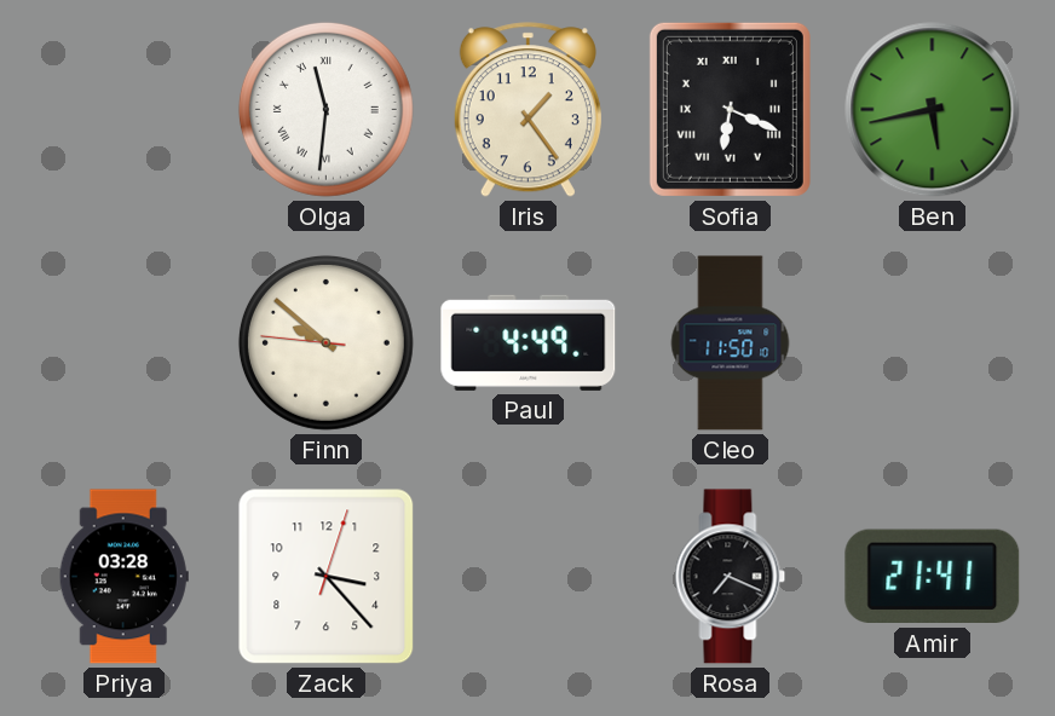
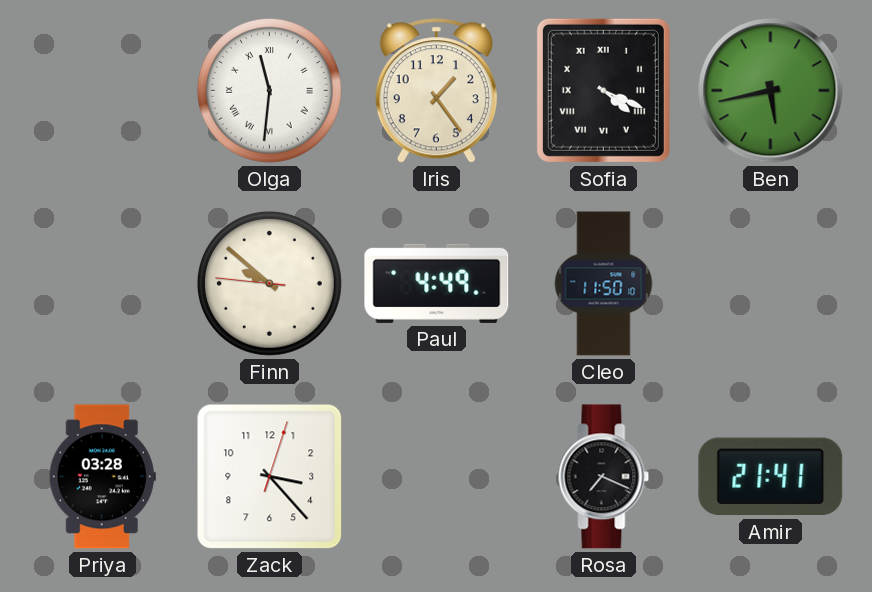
Sofia: 6:19 -> 4:19 (603, 90)
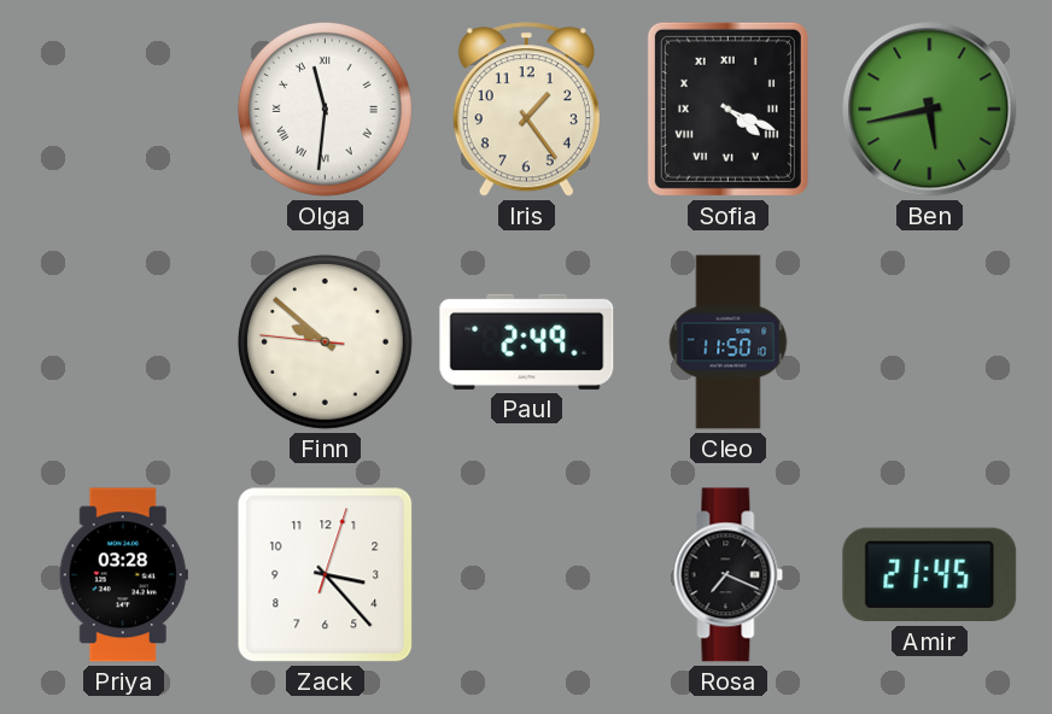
Paul: 4:49 -> 2:49 (527, 341)
Amir: 21:41 -> 21:45 (930, 575)
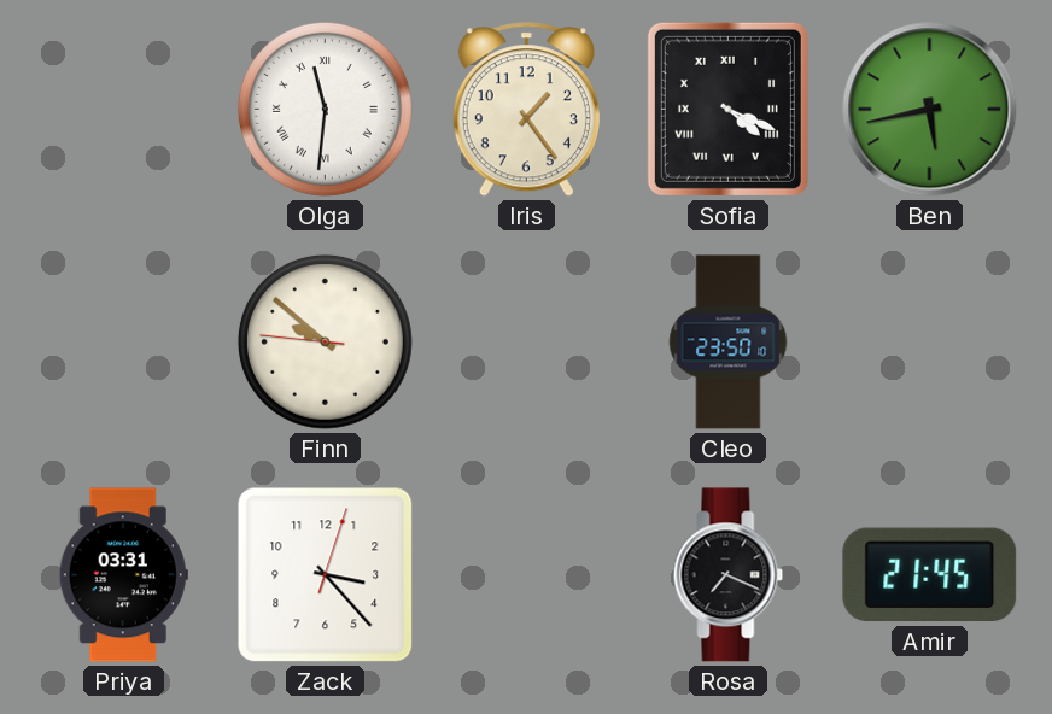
Paul: 2:49 -> none (527, 341)
Cleo: 11:50 -> 23:50 (729, 343)
Priya: 03:28 -> 03:31 (123, 575)
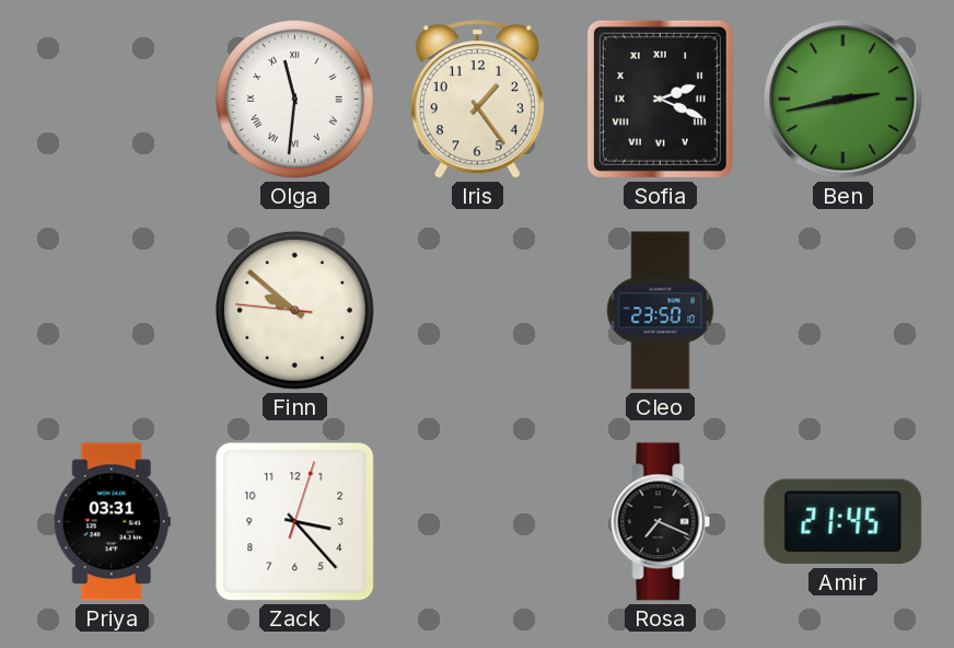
Sofia: 4:19 -> 2:19 (660, 99)
Ben: 5:43 -> 2:43 (844, 100)
